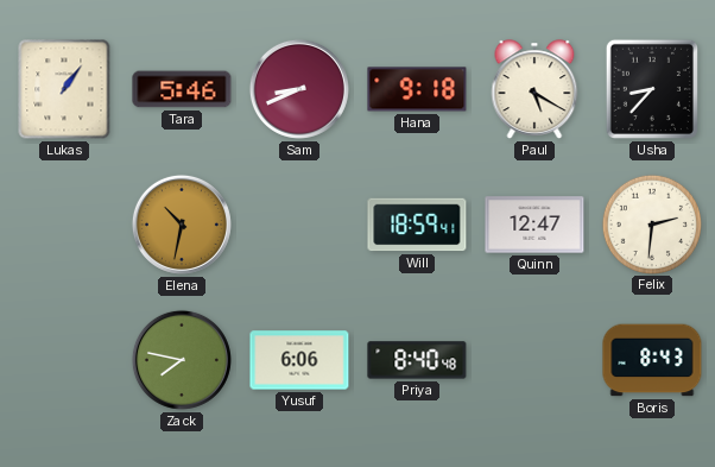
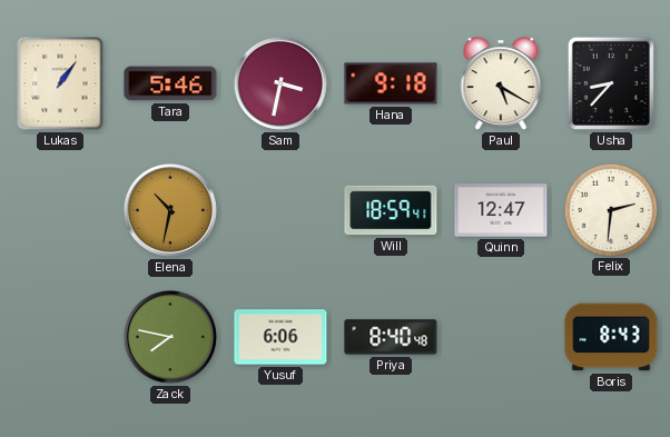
Sam: 8:41 -> 3:32 (280, 83)
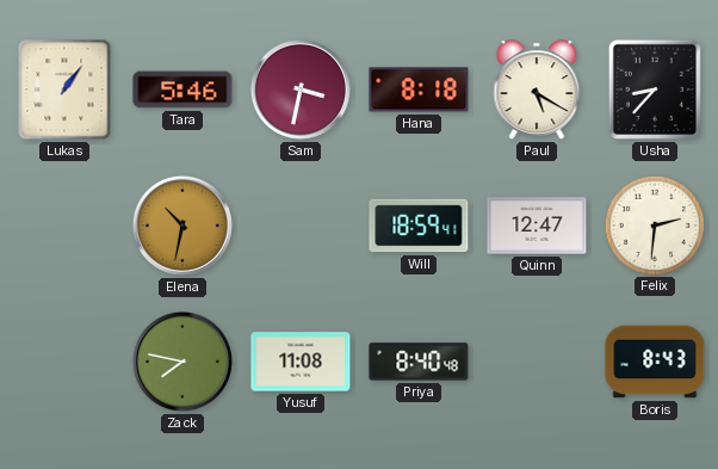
Hana: 9:18 -> 8:18 (419, 90)
Yusuf: 6:06 -> 11:08 (301, 362)
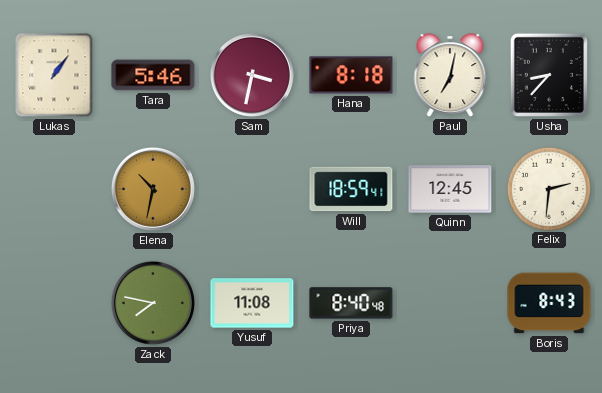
Paul: 5:20 -> 7:02 (450, 75)
Quinn: 12:47 -> 12:45 (450, 189)
